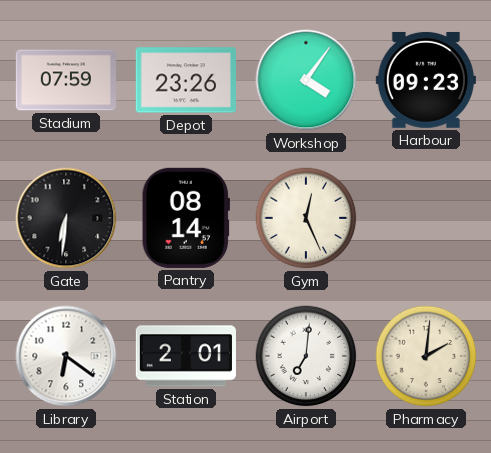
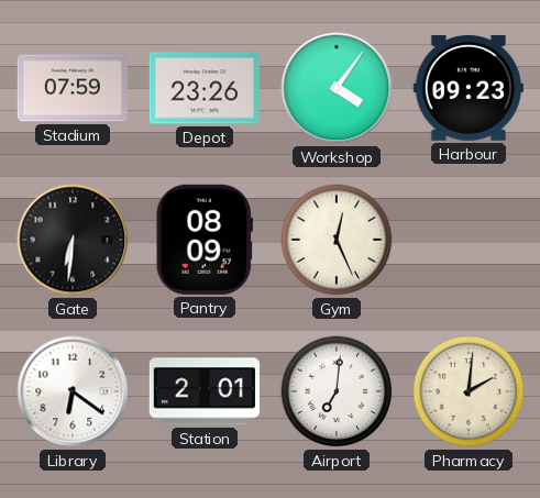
Pantry: 08:14 -> 08:09 (205, 240)
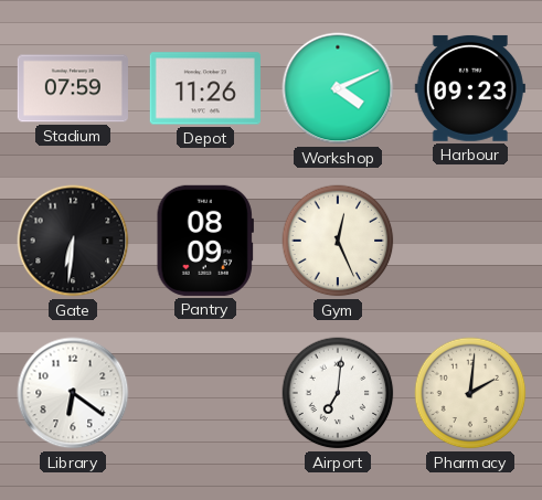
Depot: 23:26 -> 11:26 (205, 88)
Workshop: 4:06 -> 4:11 (338, 88)
Station: 2:01 -> none (205, 391)
